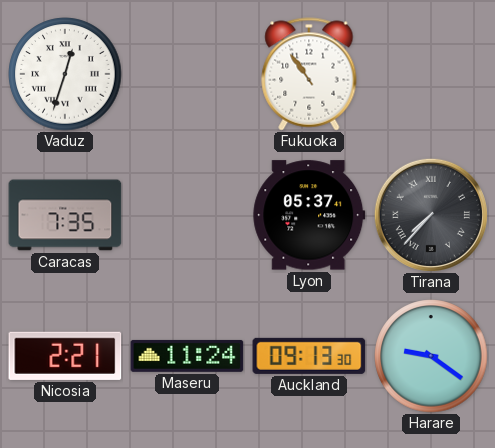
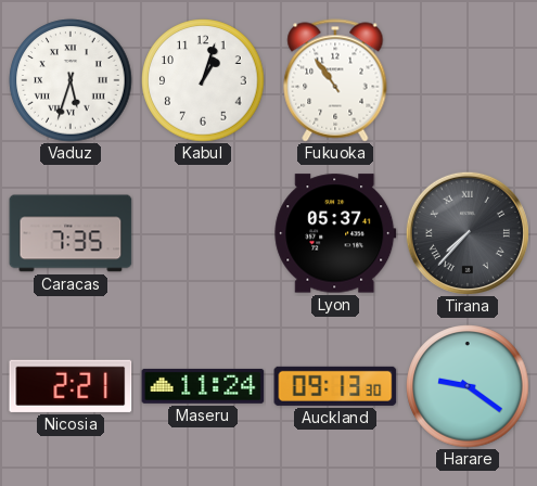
Vaduz: 12:33 -> 5:33 (71, 80)
Kabul: none -> 1:03 (203, 80)
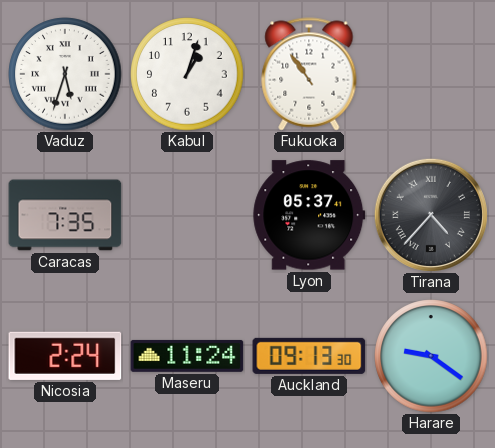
Tirana: 7:37 -> 4:37 (431, 215)
Nicosia: 2:21 -> 2:24 (65, 356)
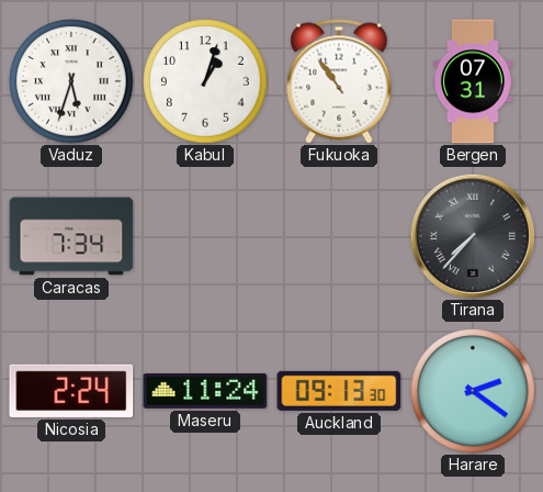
Bergen: none -> 07:31 (473, 81)
Caracas: 7:35 -> 7:34 (71, 236)
Lyon: 05:37 -> none (309, 215)
Tirana: 4:37 -> 7:37 (473, 236)
Harare: 9:21 -> 2:21 (473, 391)
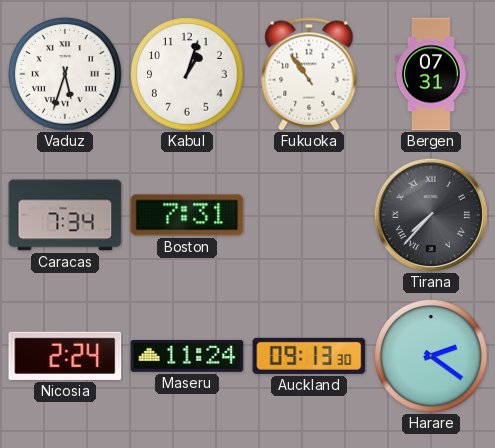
Boston: none -> 7:31 (187, 215)
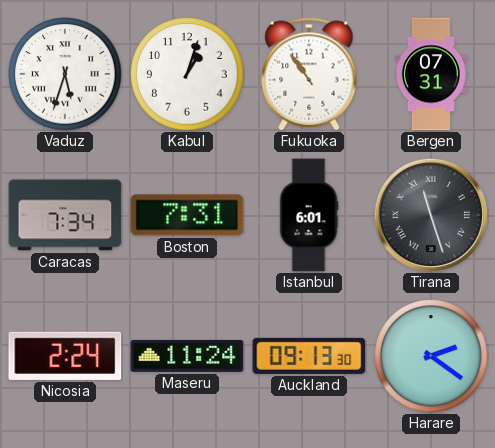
Istanbul: none -> 6:01 (309, 215)
Tirana: 7:37 -> 11:27 (431, 215)
